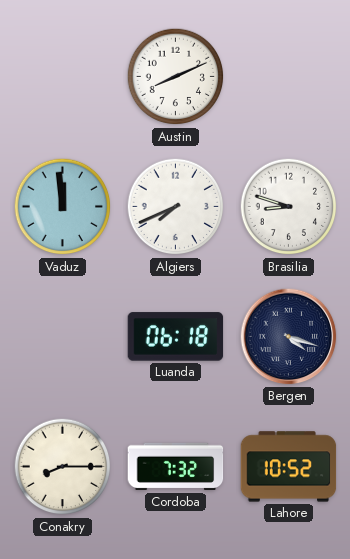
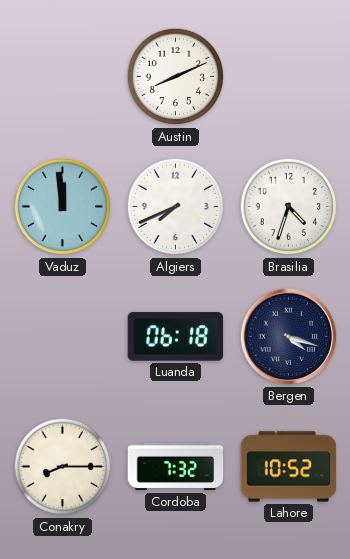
Brasilia: 8:48 -> 4:33 (289, 207)
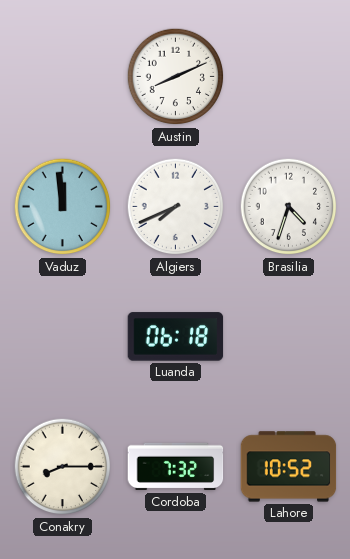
Bergen: 4:18 -> none (289, 337)
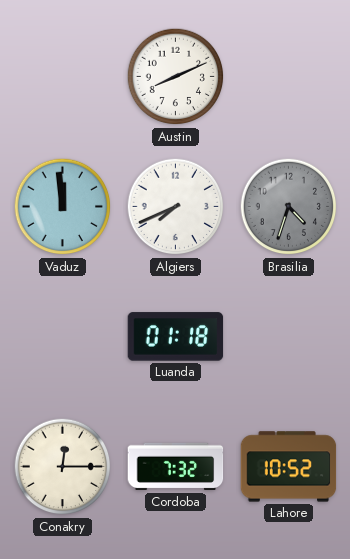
Brasilia dial: white -> grey (289, 207)
Luanda: 06:18 -> 01:18 (176, 337)
Conakry: 8:15 -> 12:15 (63, 467)
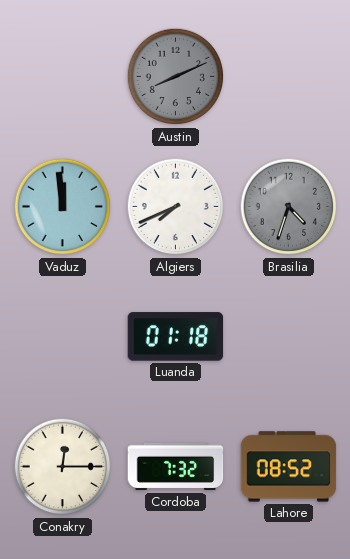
Austin dial: white -> grey (176, 77)
Lahore: 10:52 -> 08:52 (289, 467)
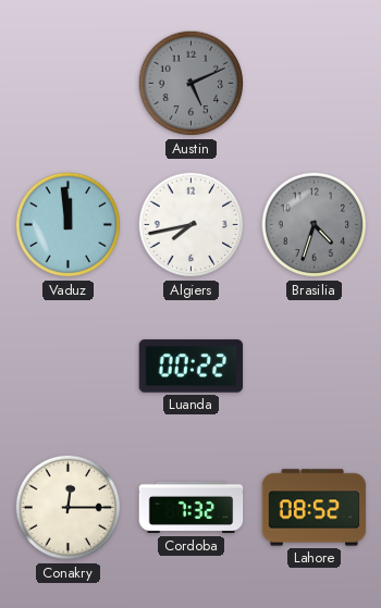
Austin: 8:11 -> 5:11 (192, 84)
Algiers: 7:41 -> 7:43 (192, 225)
Luanda: 01:18 -> 00:22 (192, 367)
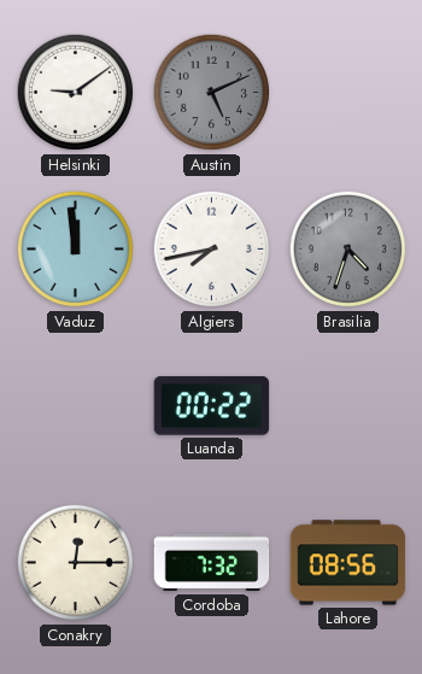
Helsinki: none -> 9:09 (76, 93)
Lahore: 08:52 -> 08:56 (348, 563)
